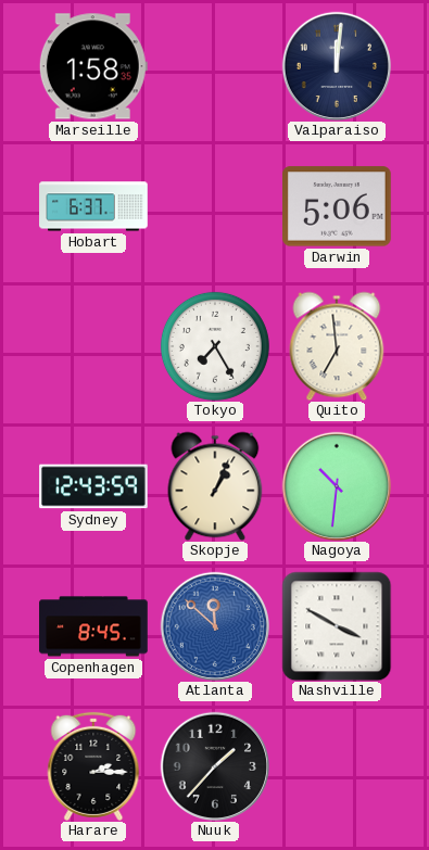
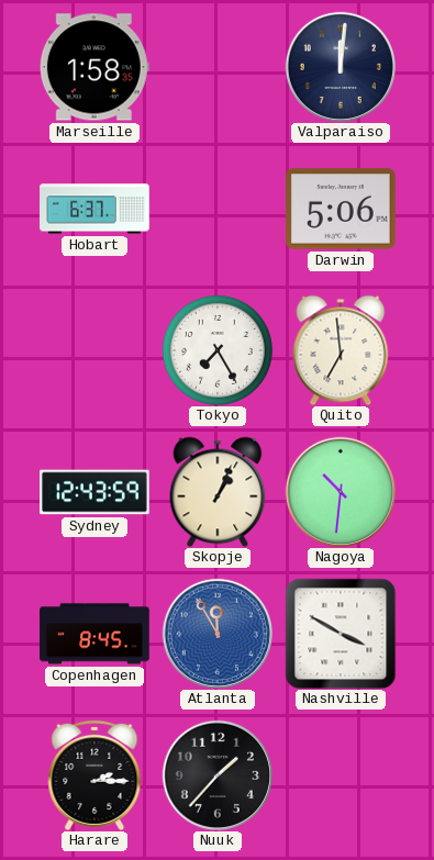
Atlanta: 11:52 -> 11:55 (216, 633)
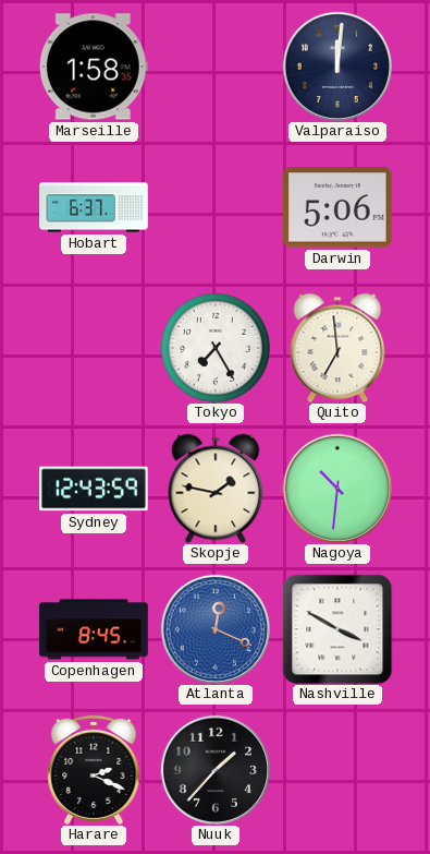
Skopje: 1:04 -> 1:47 (216, 489)
Atlanta: 11:55 -> 12:19 (214, 628)
Harare: 2:15 -> 2:19 (94, 770)
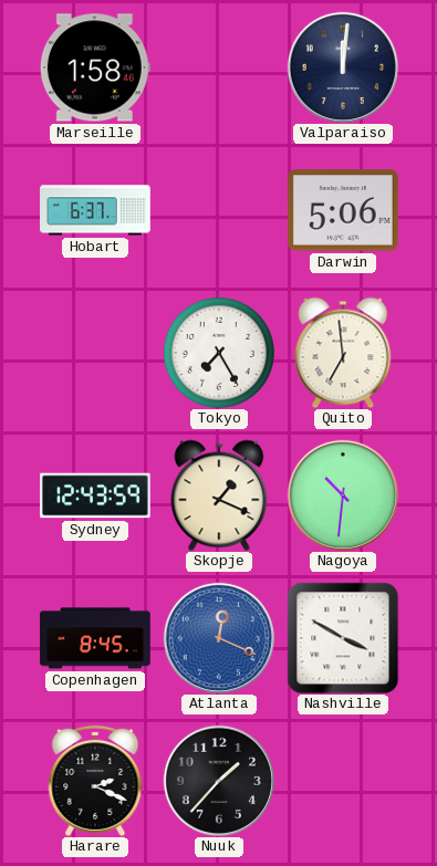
Marseille: 1:58:35 -> 1:58:46 (95, 67)
Skopje: 1:47 -> 1:19 (219, 495)
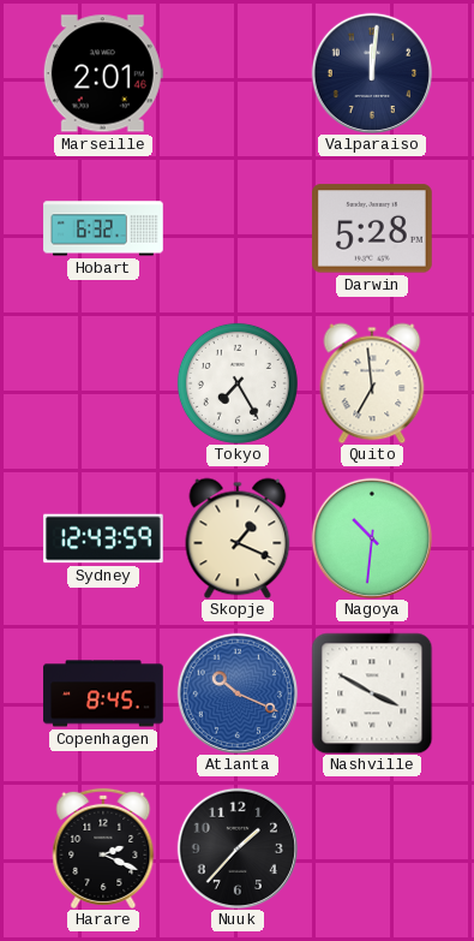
Marseille: 1:58 -> 2:01 (103, 73)
Hobart: 6:37 -> 6:32 (103, 228)
Darwin: 5:06 -> 5:28 (373, 228)
Atlanta: 12:19 -> 10:19 (236, 692)
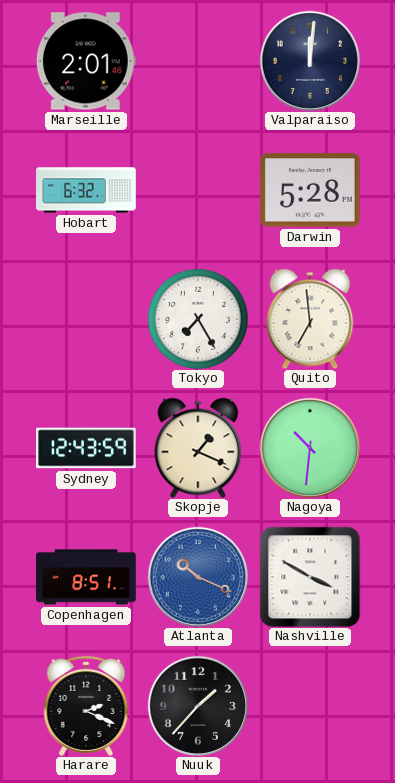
Copenhagen: 8:45 -> 8:51 (86, 577)
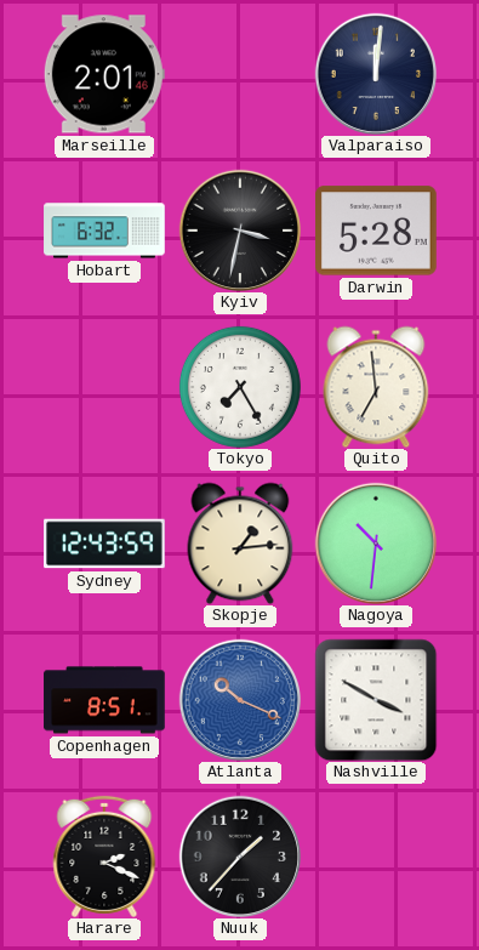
Kyiv: none -> 3:32 (239, 229)
Skopje: 1:19 -> 1:14 (240, 544)
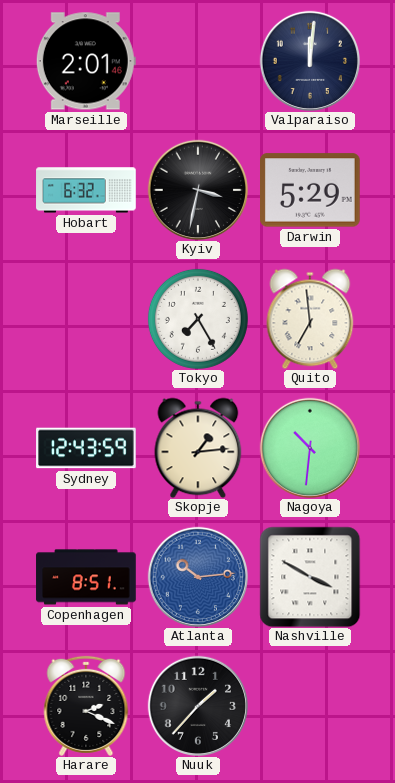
Darwin: 5:28 -> 5:29 (311, 190)
Atlanta: 10:19 -> 10:14 (197, 576)
